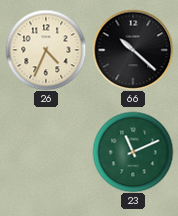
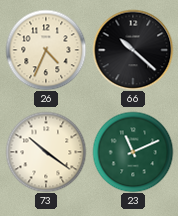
73: none -> 10:21 (46, 152)
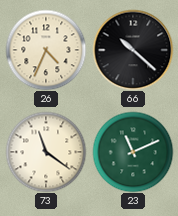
73: 10:21 -> 11:21 (46, 152)
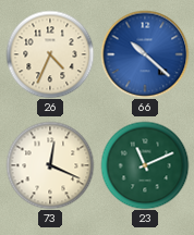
66 dial: black -> blue (145, 54)
73: 11:21 -> 12:19 (50, 165)
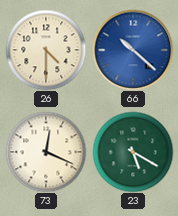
26: 4:34 -> 4:30 (46, 50)
23: 11:11 -> 5:20 (133, 152)
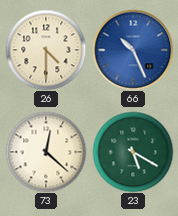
66: 10:22 -> 10:26 (133, 50)
73: 12:19 -> 12:22 (46, 152)
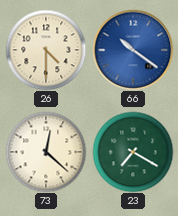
66: 10:26 -> 10:21 (133, 50)
23: 5:20 -> 7:20 (133, 152)
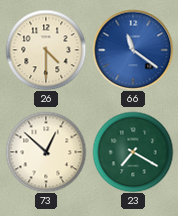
66: 10:21 -> 11:21 (133, 50)
73: 12:22 -> 12:52 (46, 152)
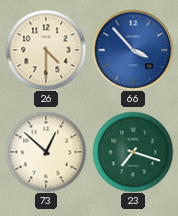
66: 11:21 -> 3:53 (133, 50)
23: 7:20 -> 7:18 (133, 152)
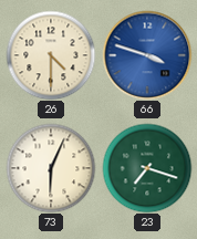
66: 3:53 -> 3:48 (147, 55)
73: 12:52 -> 6:04 (51, 168)
